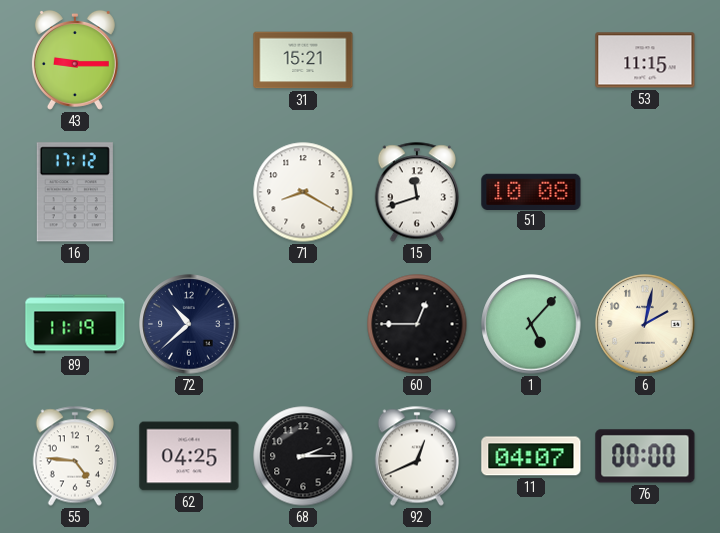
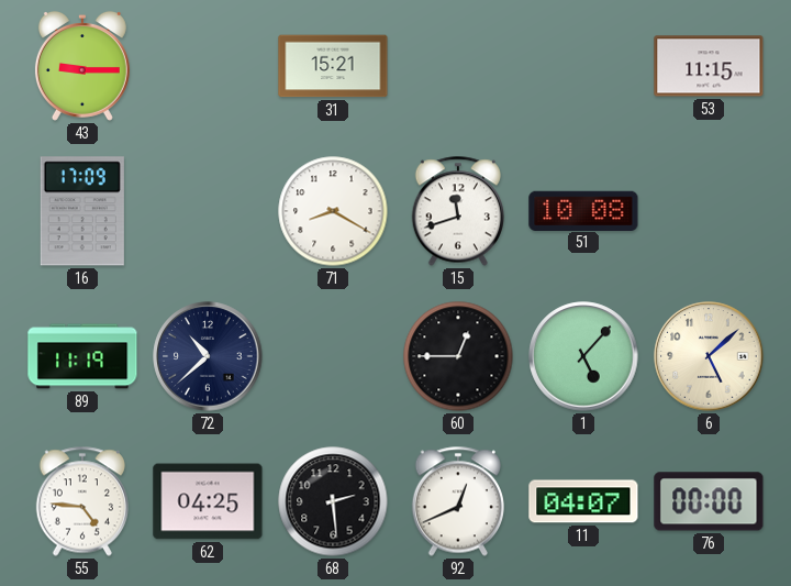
16: 17:12 -> 17:09 (82, 211)
6: 2:02 -> 5:08 (709, 356)
68: 2:15 -> 2:29 (333, 501)
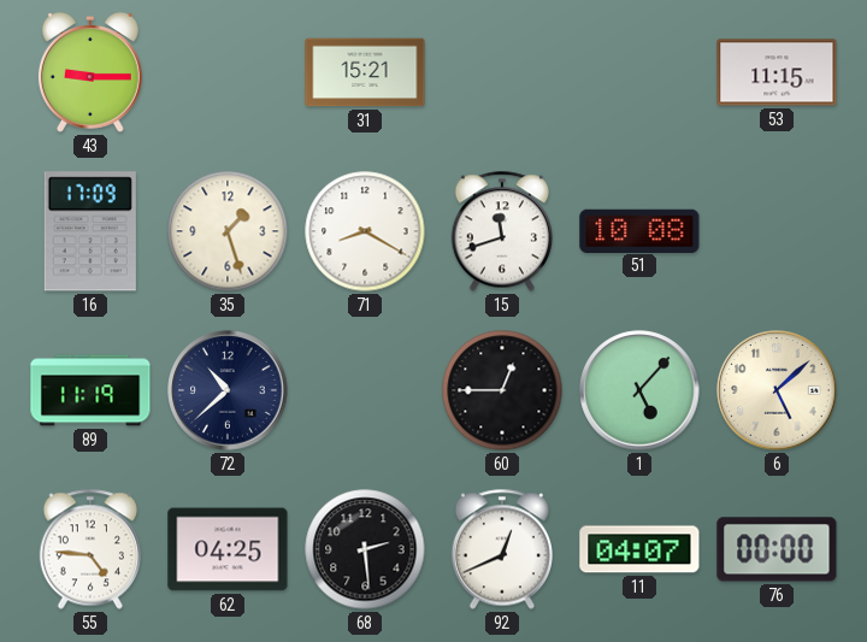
35: none -> 1:27 (228, 231)
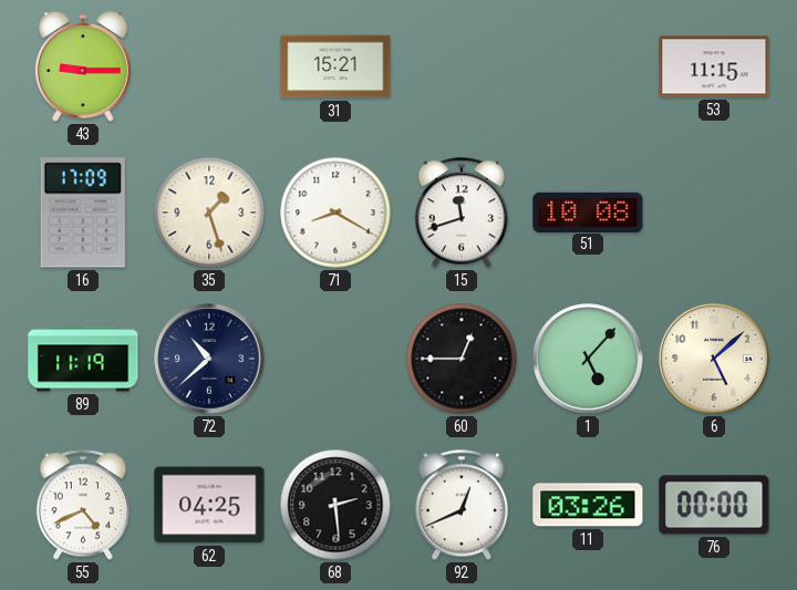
55: 4:46 -> 4:41 (82, 505)
11: 04:07 -> 03:26 (588, 505)
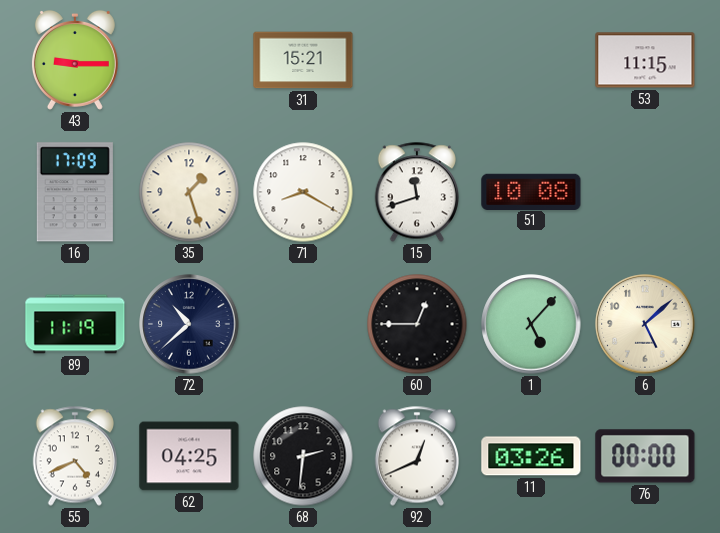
68: 2:29 -> 2:31 (303, 456)
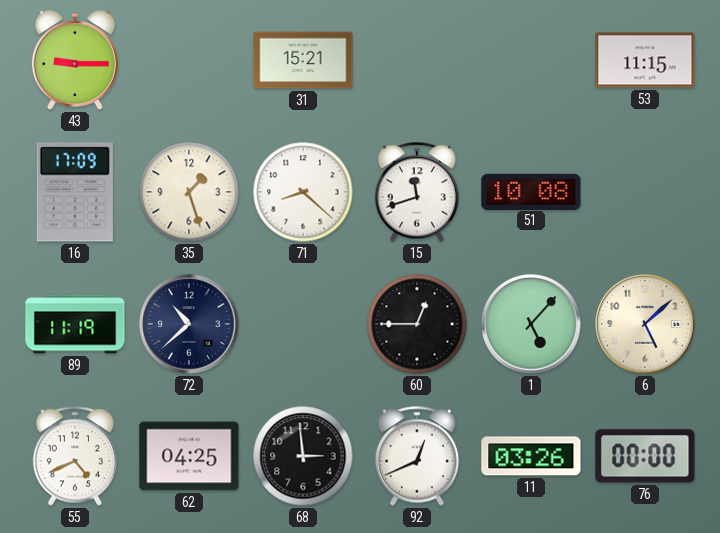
71: 8:20 -> 8:22 (303, 192)
68: 2:31 -> 2:59 (303, 456)
